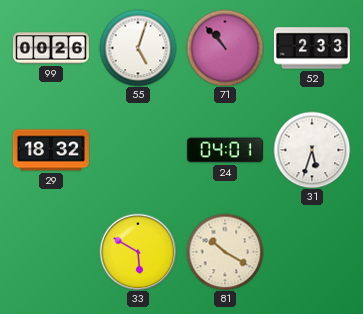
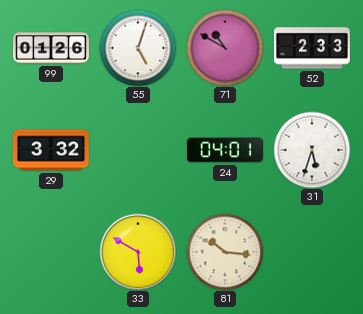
99: 00:26 -> 01:26 (51, 48)
71: 10:53 -> 10:50 (225, 48)
29: 18:32 -> 3:32 (51, 150)
81: 10:20 -> 10:16 (225, 252)
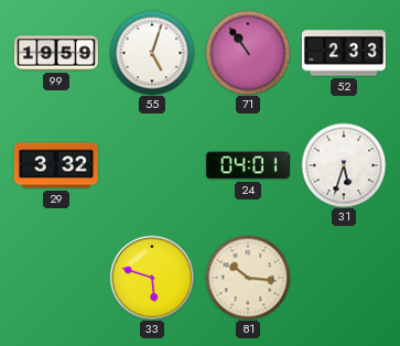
99: 01:26 -> 19:59 (56, 53)
71: 10:50 -> 10:54 (248, 53)
33: 5:50 -> 5:48 (152, 278)
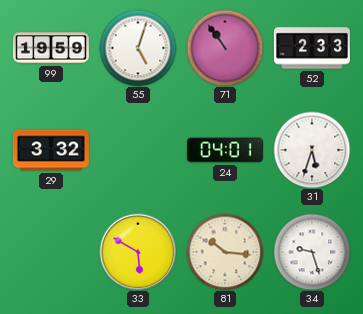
33: 5:48 -> 5:50 (138, 252)
34: none -> 9:27 (312, 252)
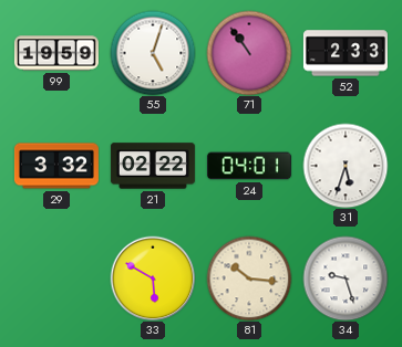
21: none -> 02:22 (153, 166)
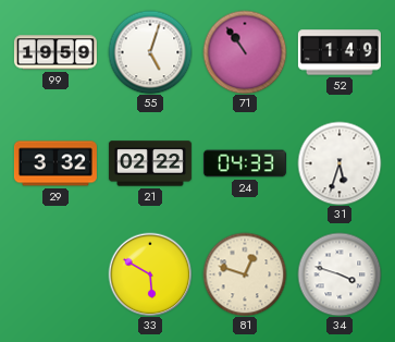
52: 2:33 -> 1:49 (340, 52)
24: 04:01 -> 04:33 (245, 163)
81: 10:16 -> 12:48 (245, 274)
34: 9:27 -> 3:48 (340, 274)
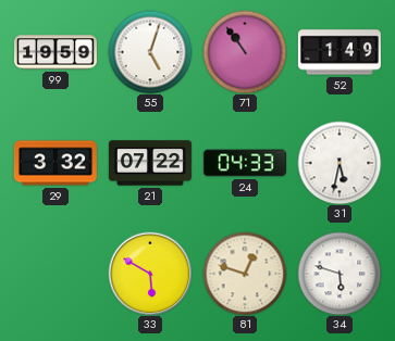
21: 02:22 -> 07:22 (150, 163)
31: 5:33 -> 5:32 (340, 163)
34: 3:48 -> 5:48 (340, 274)
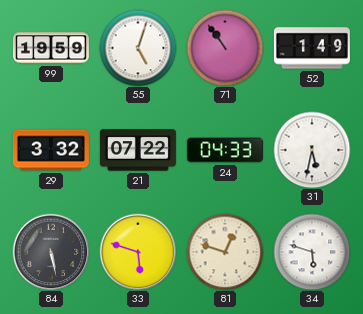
84: none -> 5:28 (51, 252)
33: 5:50 -> 5:48 (138, 252)
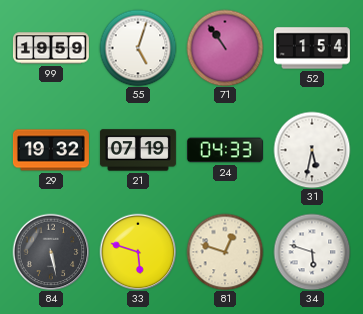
52: 1:49 -> 1:54 (312, 48)
29: 3:32 -> 19:32 (51, 150)
21: 07:22 -> 07:19 (138, 150)
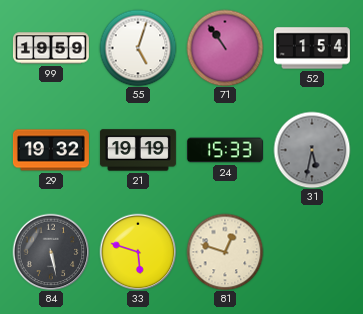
21: 07:19 -> 19:19 (138, 150)
24: 04:33 -> 15:33 (225, 150)
31 dial: white -> grey (312, 150)
34: 5:48 -> none (312, 252)
